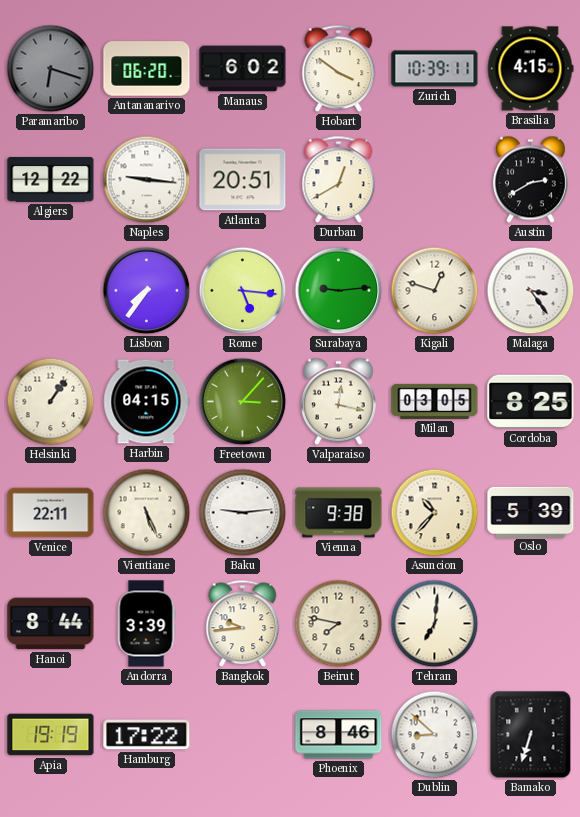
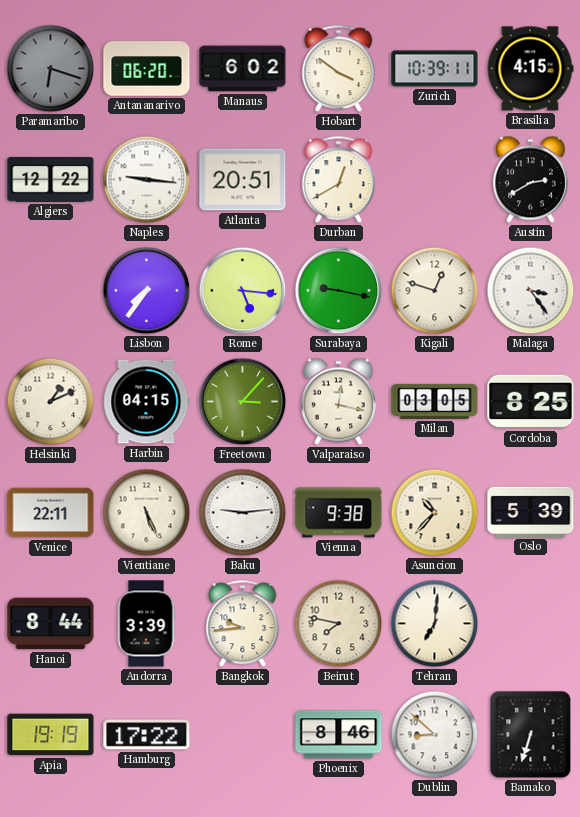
Surabaya: 9:14 -> 9:17 (339, 291)
Helsinki: 1:06 -> 1:11 (51, 402)
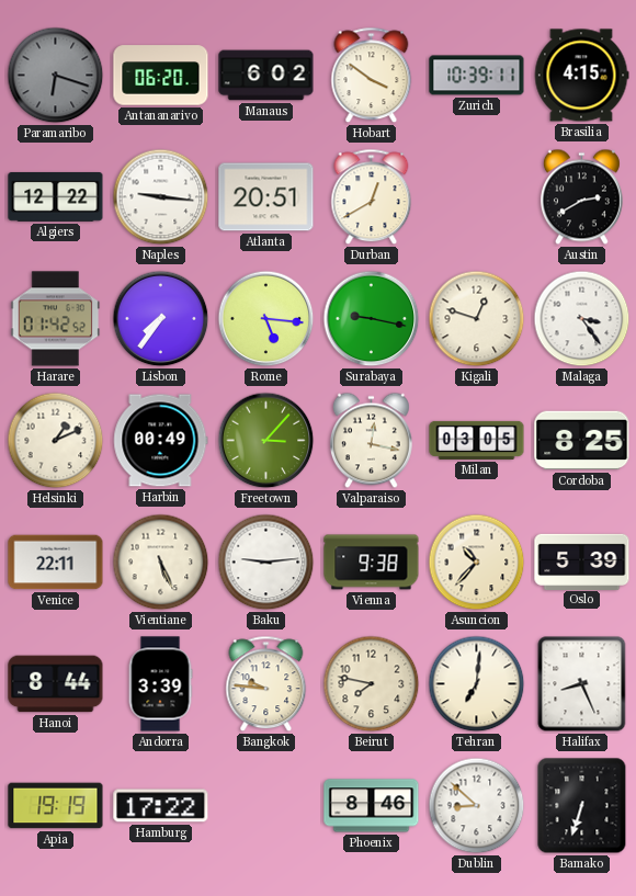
Harare: none -> 01:42 (56, 319)
Harbin: 04:15 -> 00:49 (161, 441)
Bangkok: 9:44 -> 9:46 (266, 684)
Halifax: none -> 8:26 (582, 684)
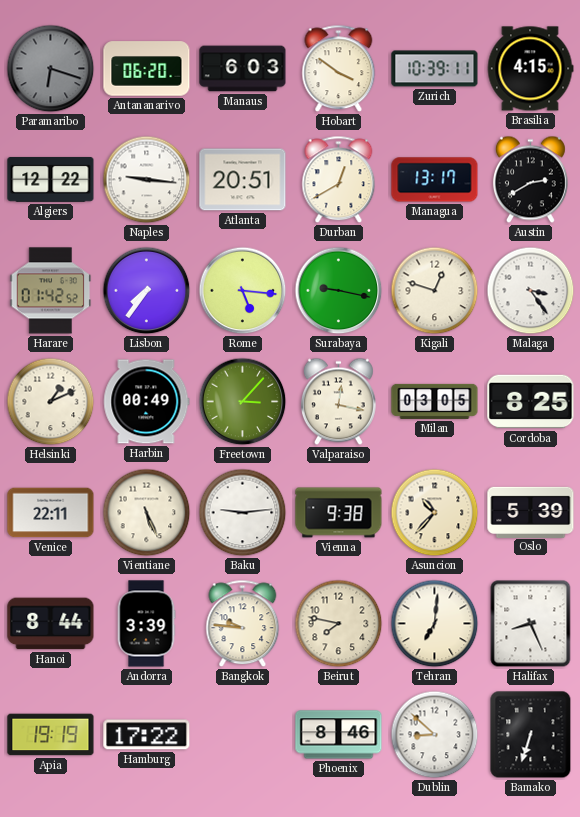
Manaus: 6:02 -> 6:03 (243, 69)
Managua: none -> 13:17 (435, 180)
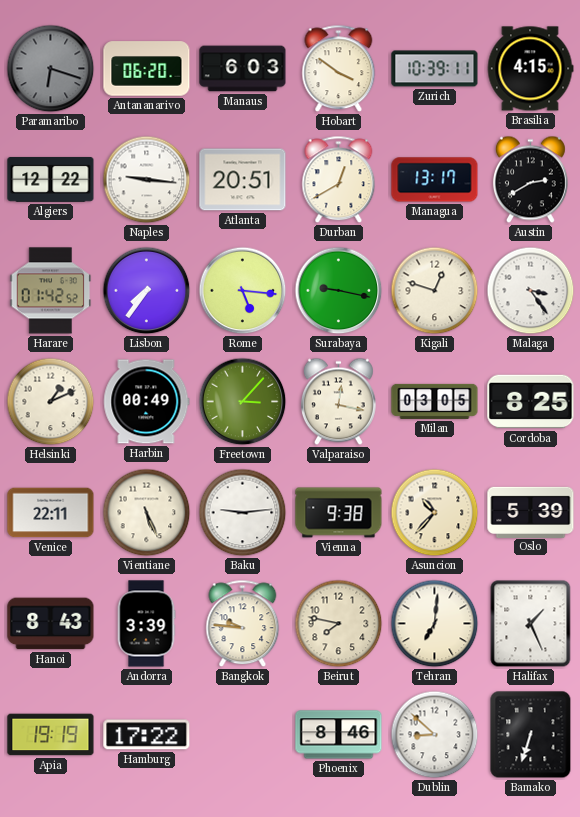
Hanoi: 8:44 -> 8:43 (51, 624)
Halifax: 8:26 -> 1:26 (531, 624)
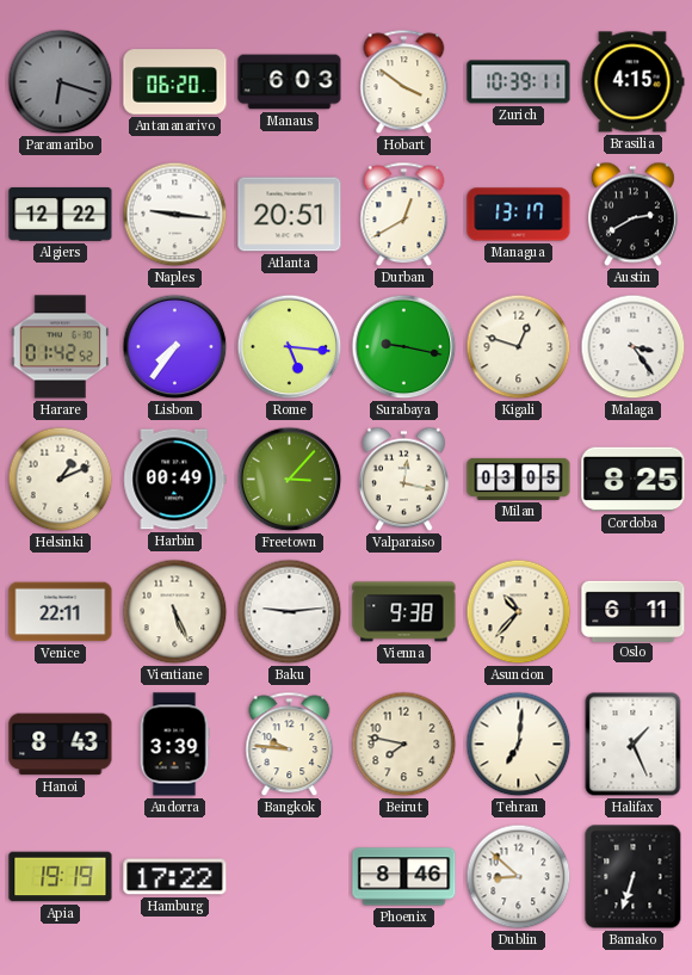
Oslo: 5:39 -> 6:11 (634, 611)
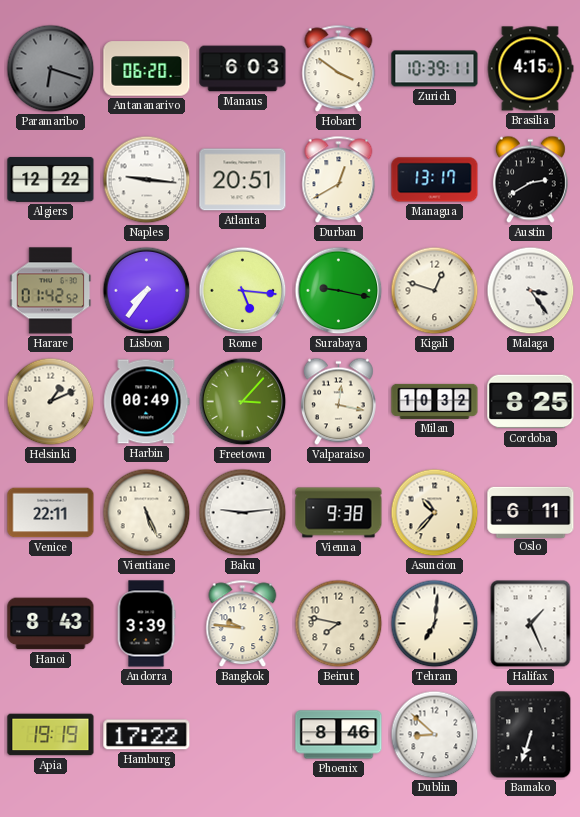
Milan: 03:05 -> 10:32 (435, 401)
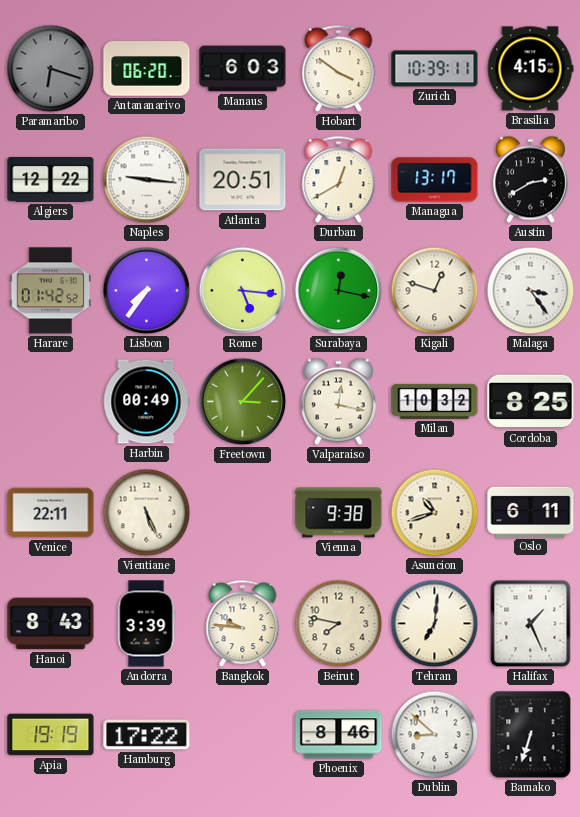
Surabaya: 9:17 -> 12:17 (339, 291)
Helsinki: 1:11 -> none (51, 402)
Baku: 9:14 -> none (243, 513)
Asuncion: 10:37 -> 10:42 (435, 513)
